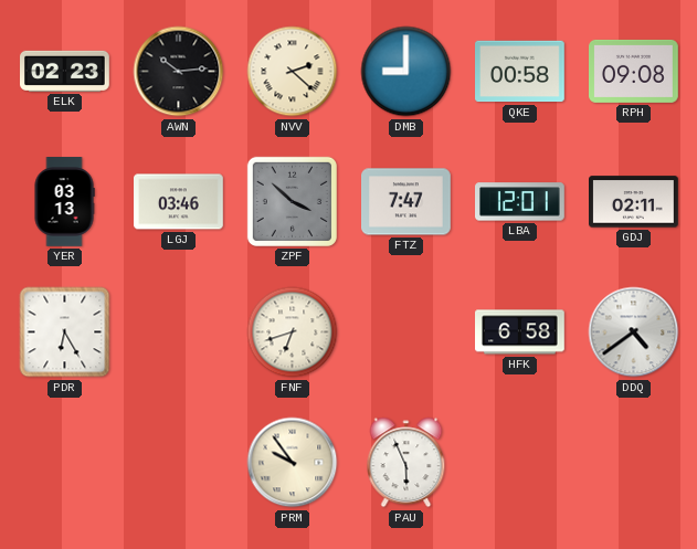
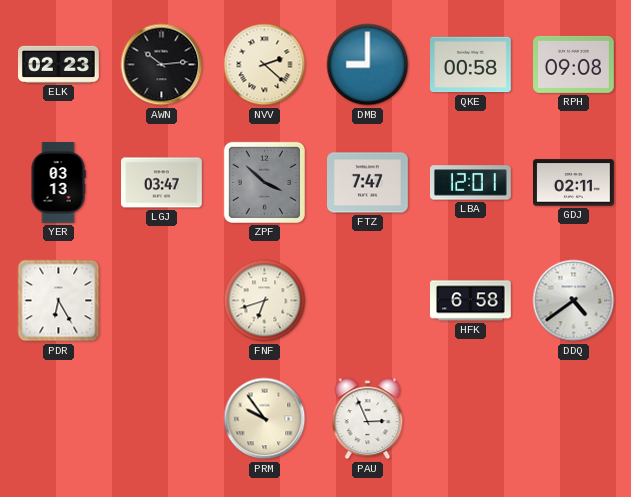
LGJ: 03:46 -> 03:47 (162, 183)
PAU: 5:56 -> 2:56 (368, 419)
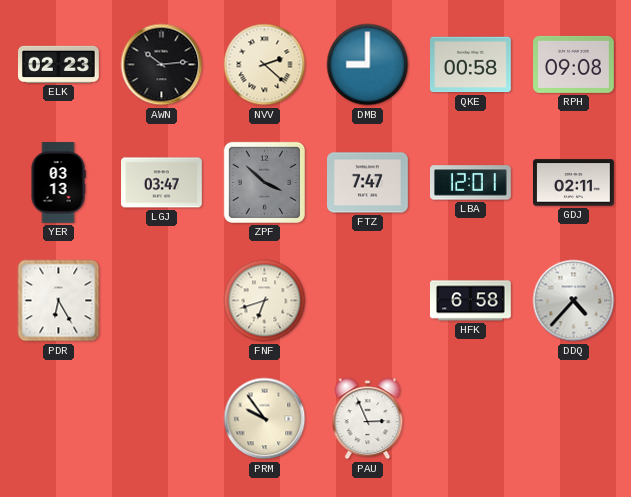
DDQ: 4:39 -> 4:37 (574, 301)
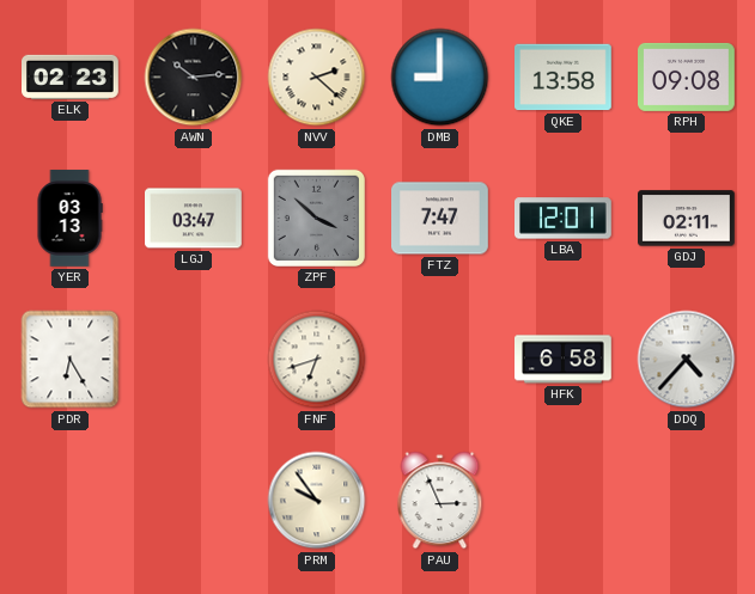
QKE: 00:58 -> 13:58 (564, 78)
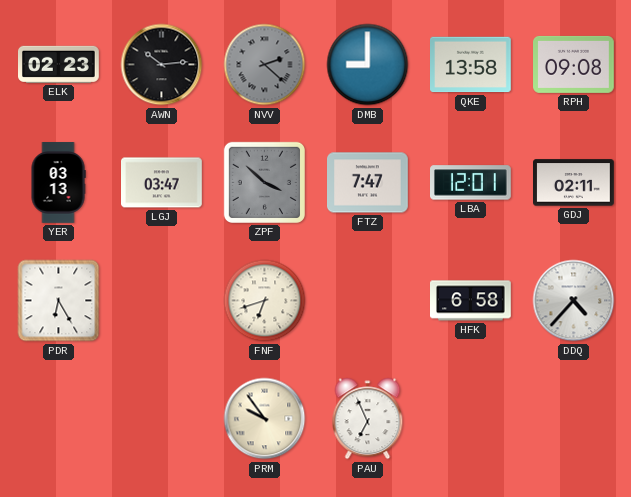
NVV dial: cream -> grey (265, 65)
PAU: 2:56 -> 6:56 (368, 419)
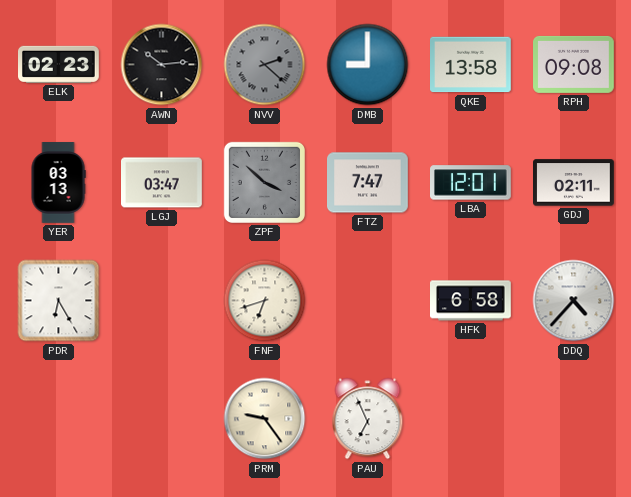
PRM: 9:54 -> 9:24 (265, 419)
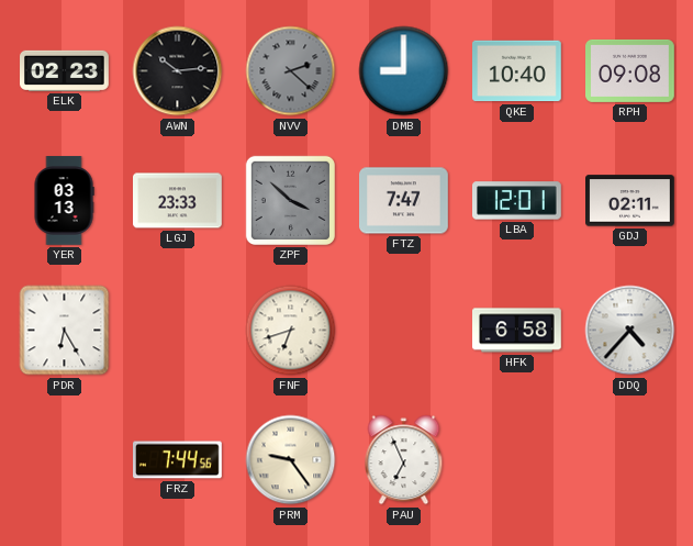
QKE: 13:58 -> 10:40 (517, 71)
LGJ: 03:47 -> 23:33 (178, 201)
FRZ: none -> 7:44 (178, 460)
